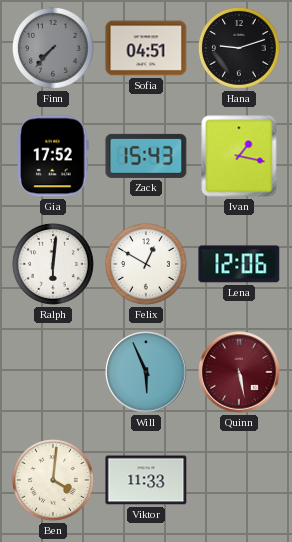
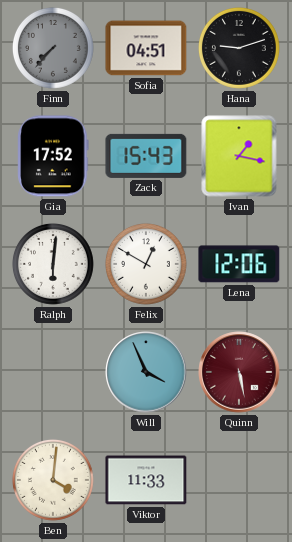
Will: 5:56 -> 3:56 (146, 372)
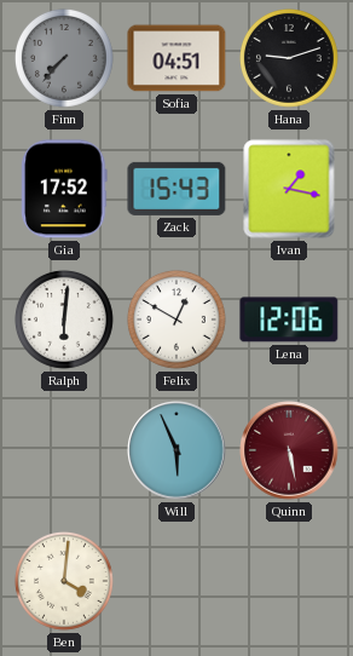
Will: 3:56 -> 5:56 (176, 450)
Viktor: 11:33 -> none (146, 480)
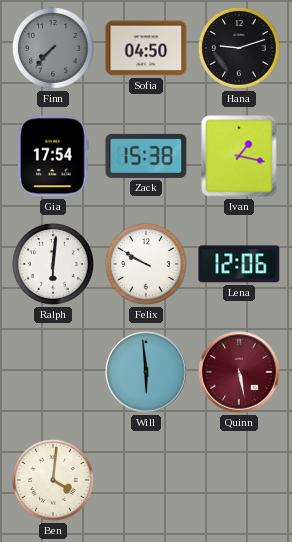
Sofia: 04:51 -> 04:50 (146, 48)
Gia: 17:52 -> 17:54 (53, 156)
Zack: 15:43 -> 15:38 (146, 156)
Felix: 12:50 -> 9:50 (146, 264)
Will: 5:56 -> 5:59 (146, 372)
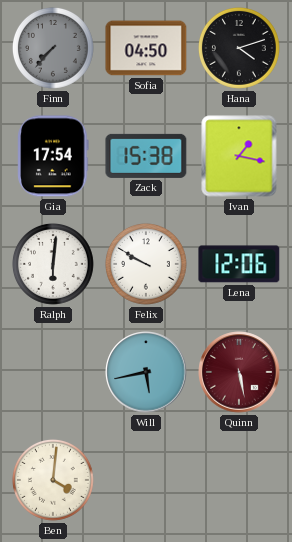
Hana: 9:12 -> 4:12 (239, 48)
Will: 5:59 -> 5:43 (146, 372)
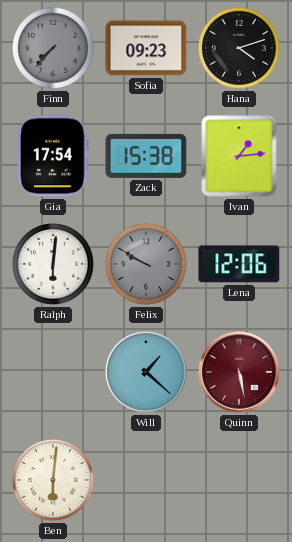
Sofia: 04:50 -> 09:23 (146, 48)
Ivan: 1:17 -> 1:14 (239, 156)
Felix dial: white -> grey (146, 264)
Will: 5:43 -> 1:22 (146, 372)
Ben: 4:01 -> 6:01 (53, 480)
